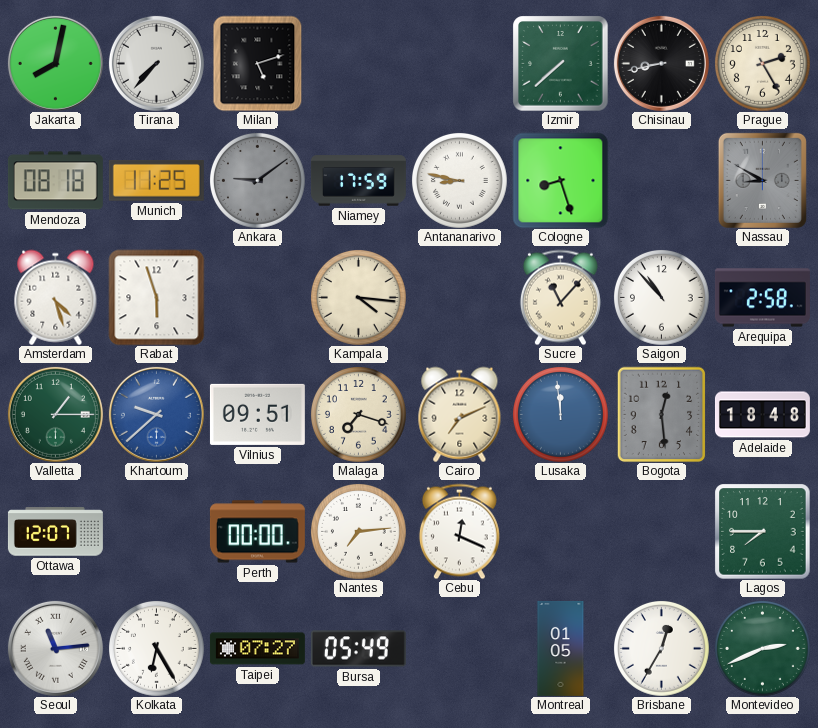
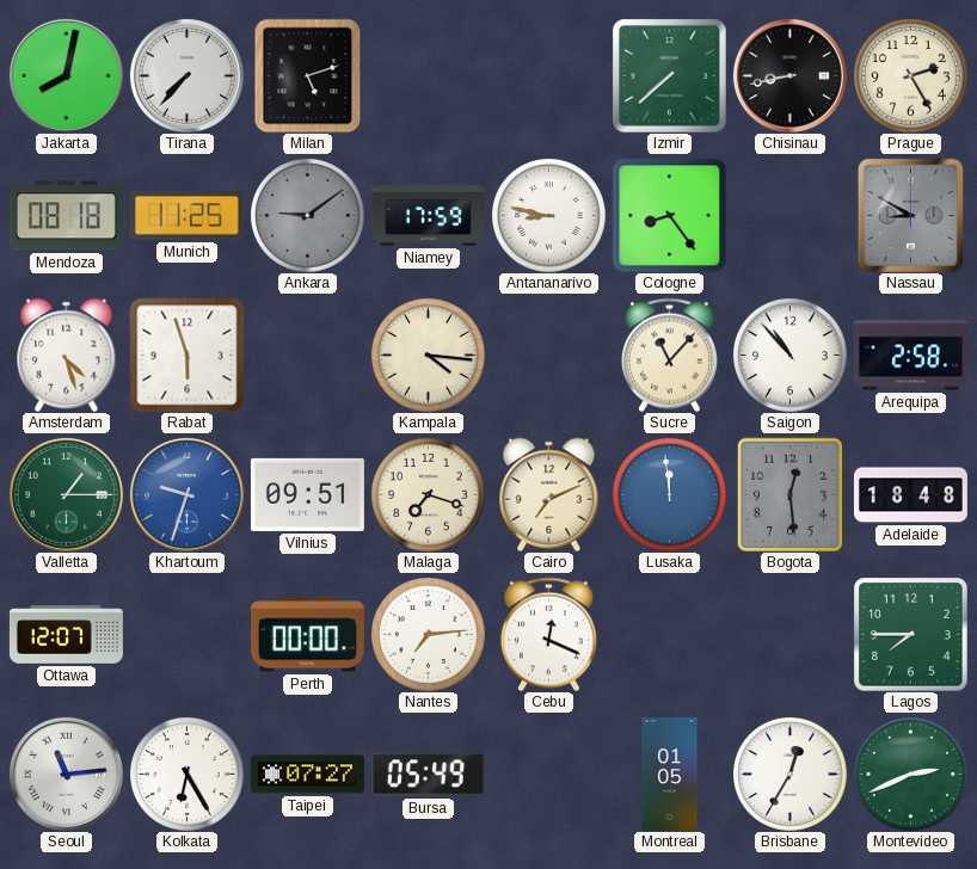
Cologne: 8:27 -> 8:24 (669, 215)
Khartoum: 9:38 -> 9:33 (186, 494)
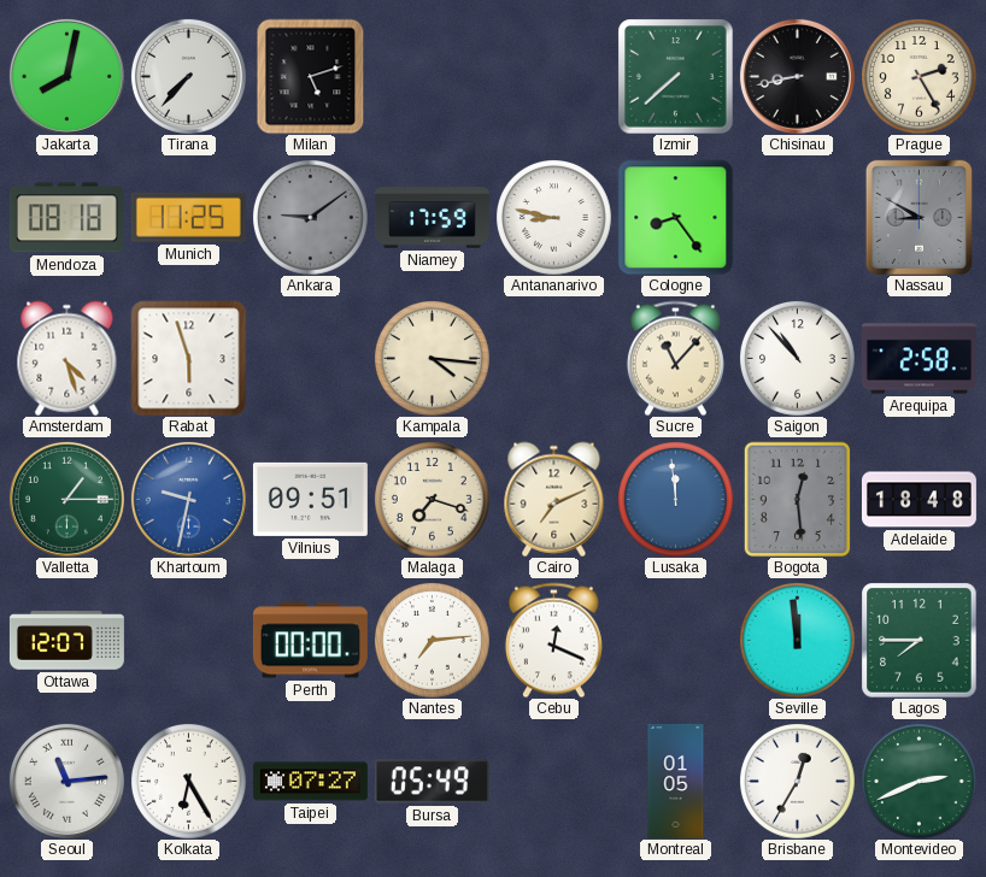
Khartoum: 9:33 -> 9:32 (188, 499)
Seville: none -> 11:59 (798, 641)
